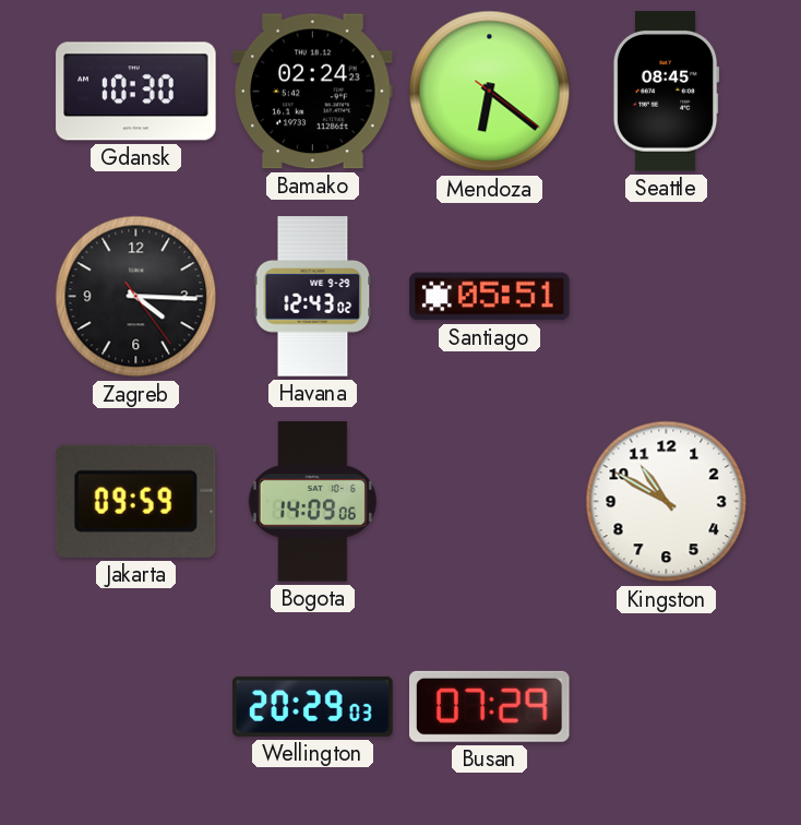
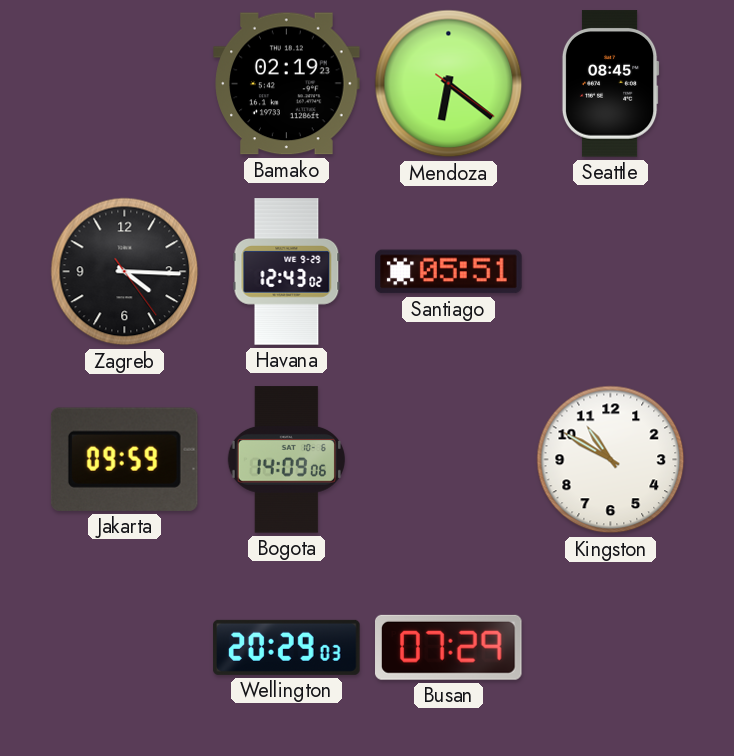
Gdansk: 10:30 -> none (136, 92)
Bamako: 02:24 -> 02:19 (287, 84)
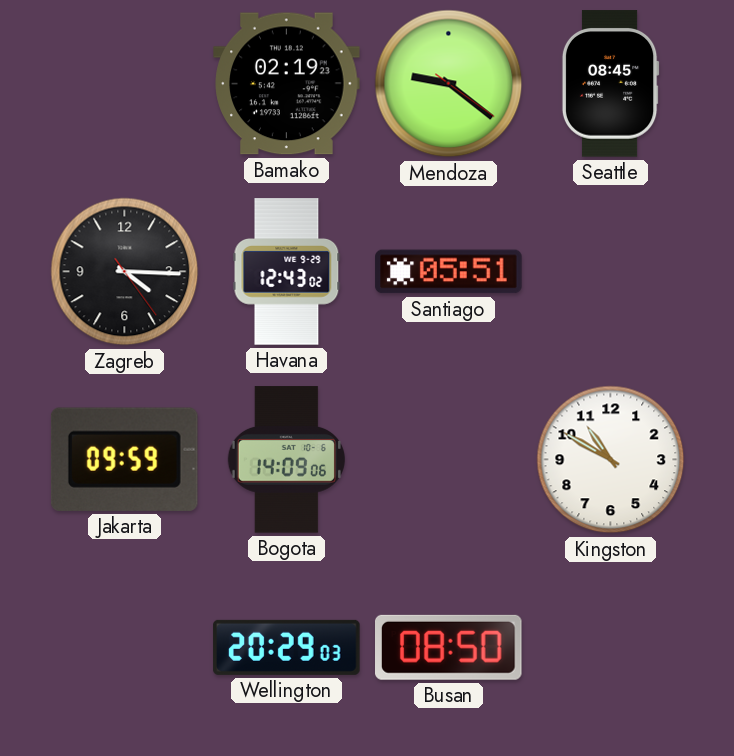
Mendoza: 6:21 -> 9:21 (449, 84)
Busan: 07:29 -> 08:50 (449, 647)
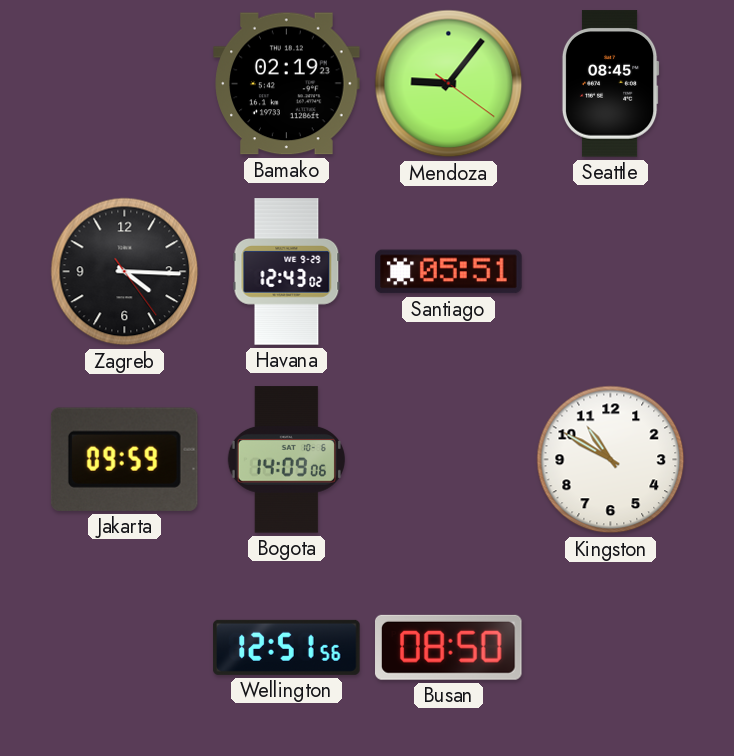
Mendoza: 9:21 -> 9:06 (449, 84)
Wellington: 20:29 -> 12:51 (287, 647)
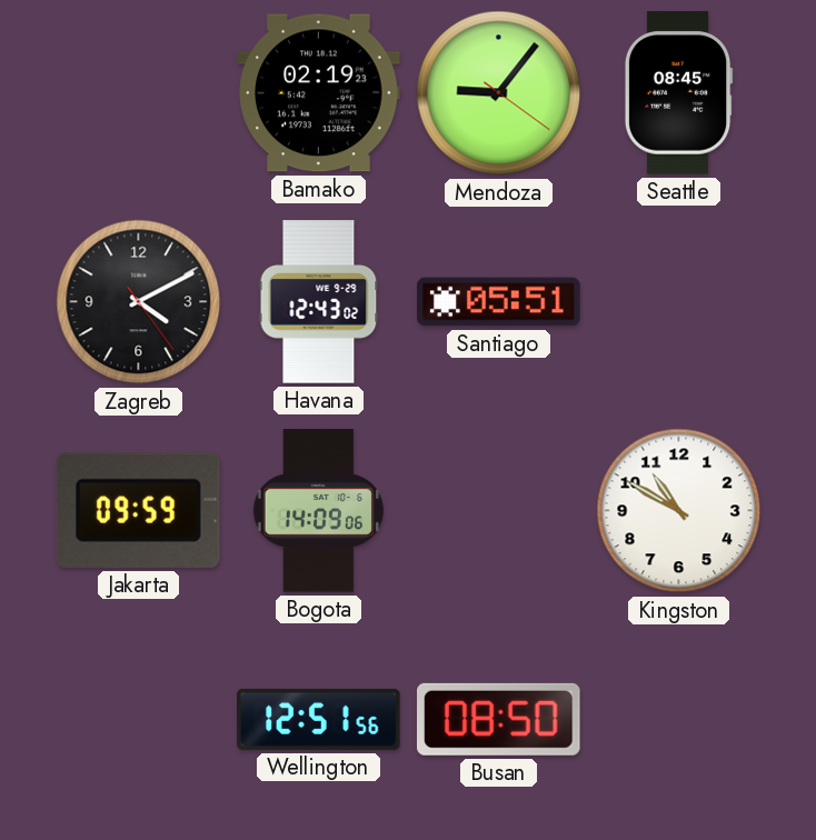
Zagreb: 4:15 -> 4:10 (139, 302)
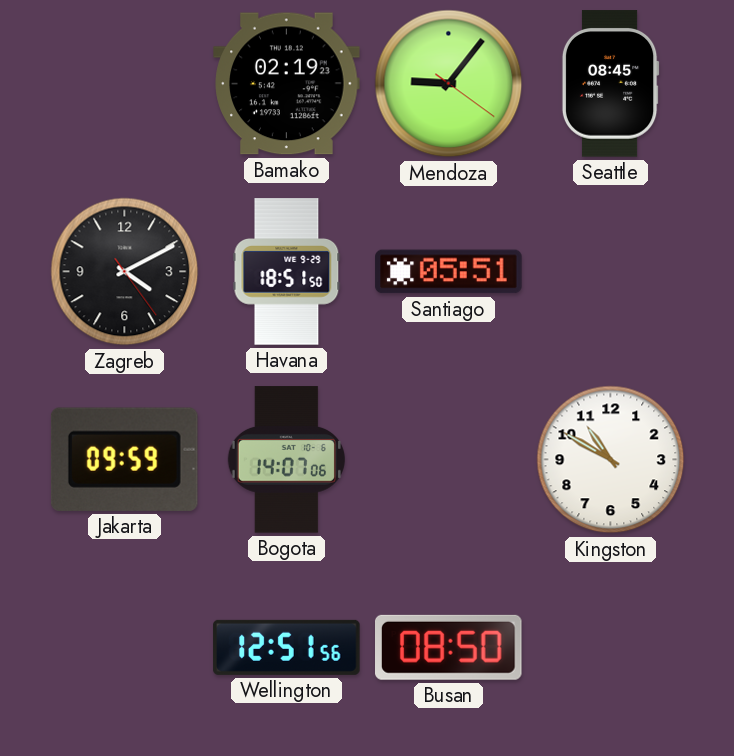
Havana: 12:43 -> 18:51 (287, 272)
Bogota: 14:09 -> 14:07 (286, 460)
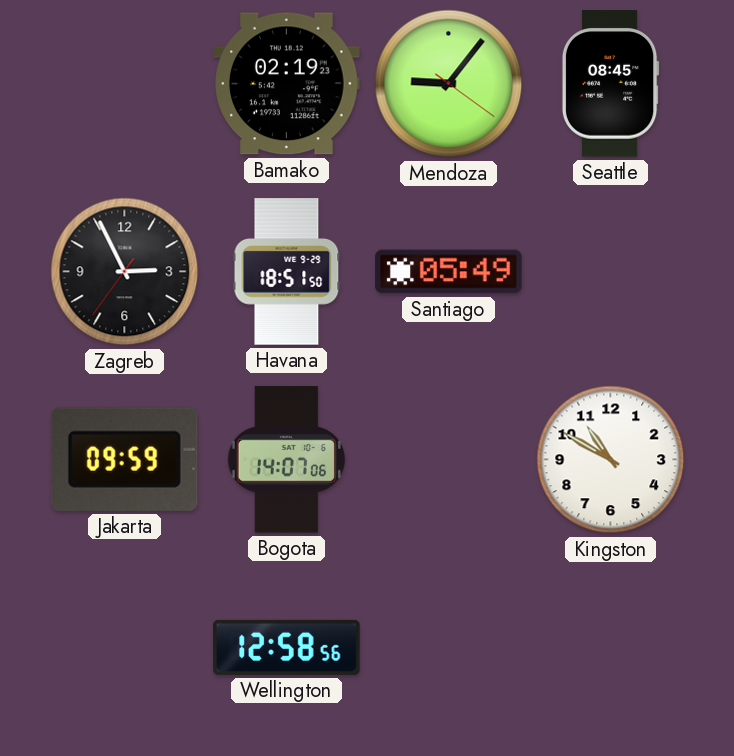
Zagreb: 4:10 -> 2:55 (125, 272)
Santiago: 05:51 -> 05:49 (449, 272)
Wellington: 12:51 -> 12:58 (287, 647)
Busan: 08:50 -> none (449, 647)
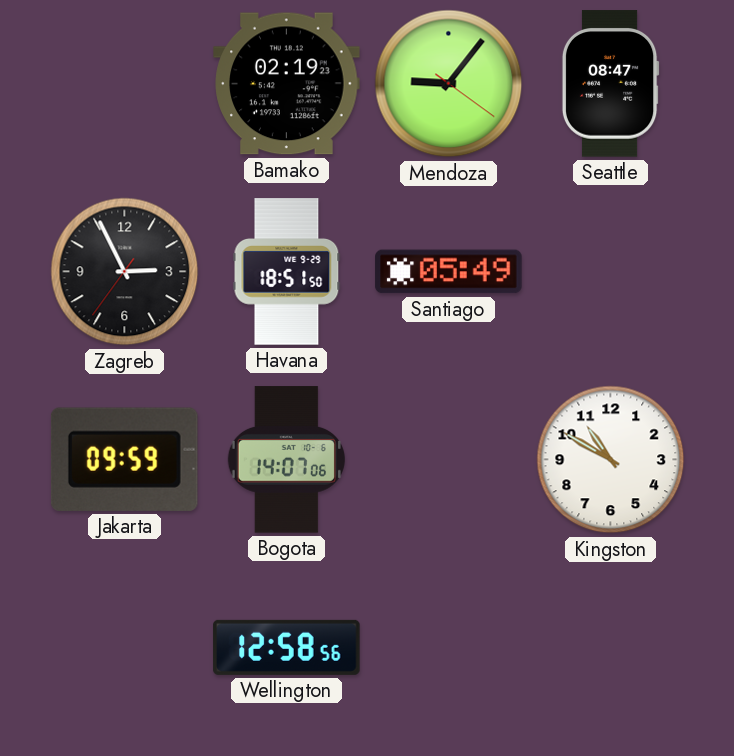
Seattle: 08:45 -> 08:47 (610, 84)
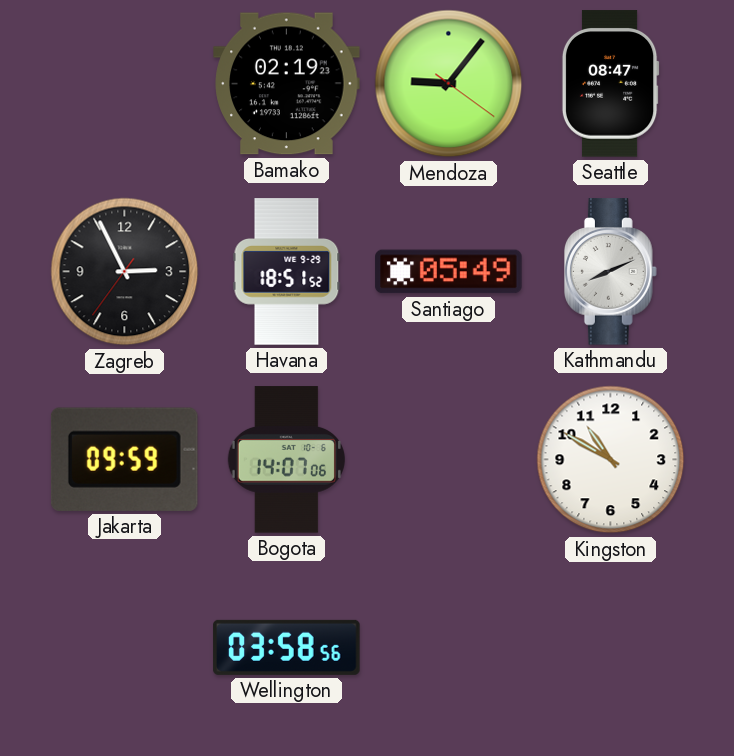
Havana: 18:51:50 -> 18:51:52 (287, 272)
Kathmandu: none -> 8:11 (611, 272)
Wellington: 12:58 -> 03:58 (287, 647)
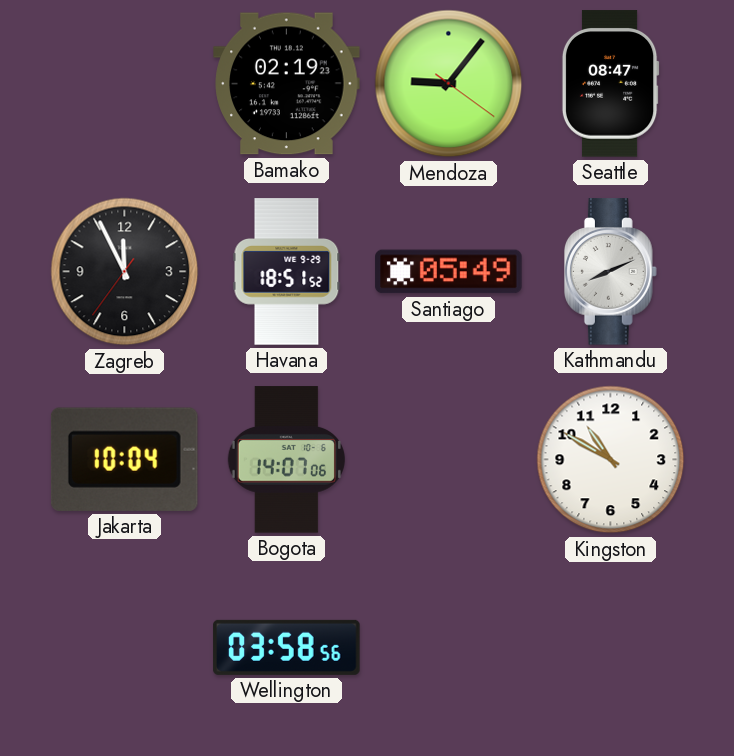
Zagreb: 2:55 -> 11:55 (125, 272)
Jakarta: 09:59 -> 10:04 (124, 459)
